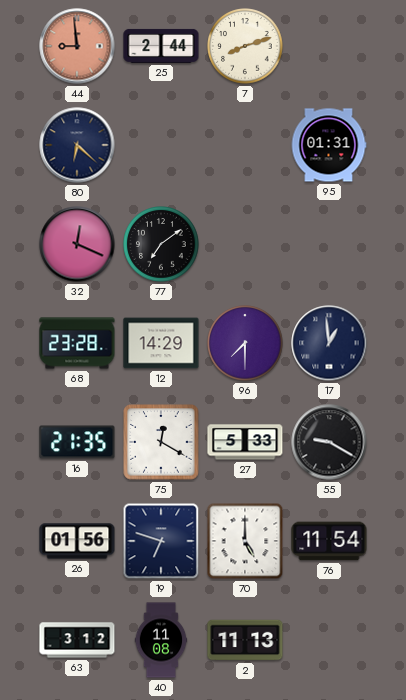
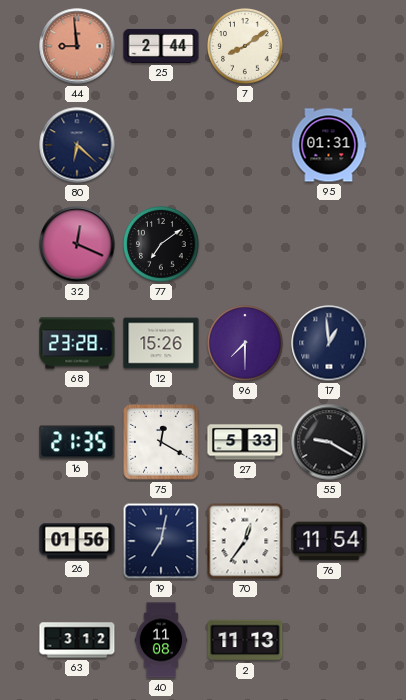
7: 8:12 -> 8:09 (245, 46)
12: 14:29 -> 15:26 (161, 343)
19: 6:48 -> 7:02 (161, 541)
70: 5:00 -> 12:36 (245, 541)
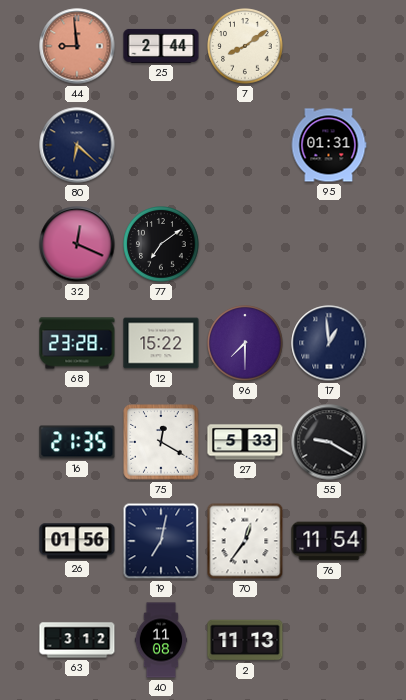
12: 15:26 -> 15:22 (161, 343)
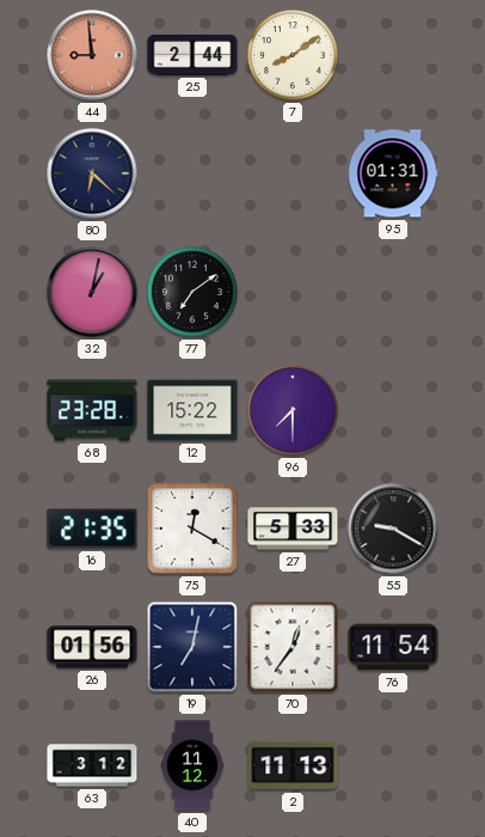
32: 12:19 -> 1:02 (92, 292)
17: 12:59 -> none (329, 343)
40: 11:08 -> 11:12 (192, 765)
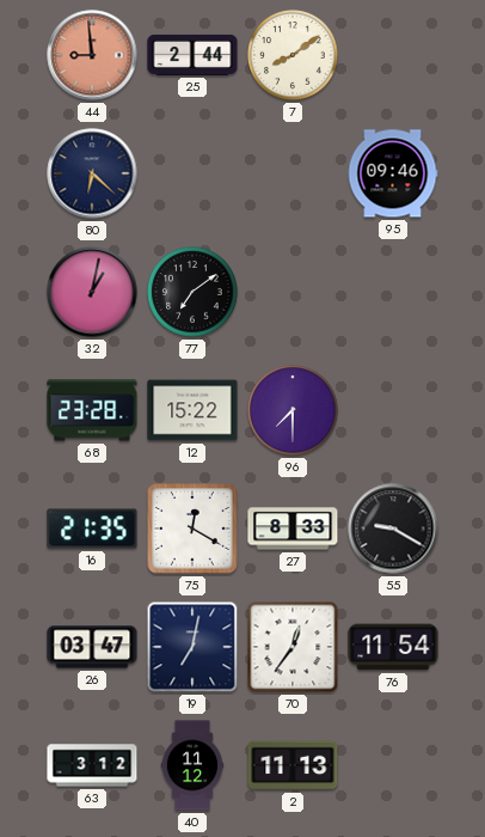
95: 01:31 -> 09:46 (393, 173)
27: 5:33 -> 8:33 (293, 529)
26: 01:56 -> 03:47 (92, 647)
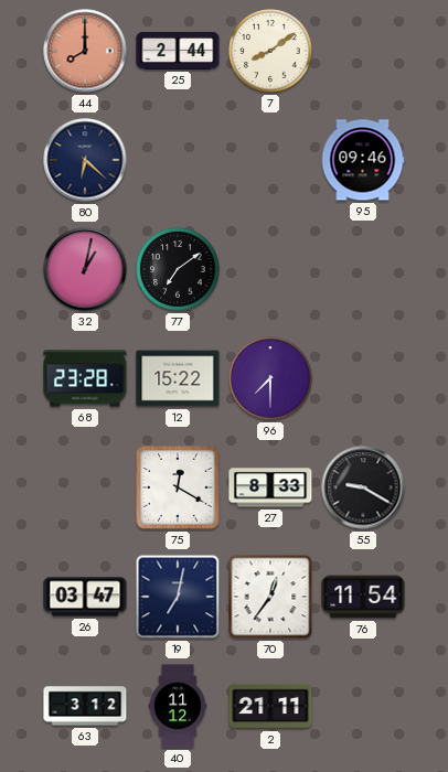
44: 8:59 -> 8:00 (85, 51)
16: 21:35 -> none (92, 529)
2: 11:13 -> 21:11 (270, 706)
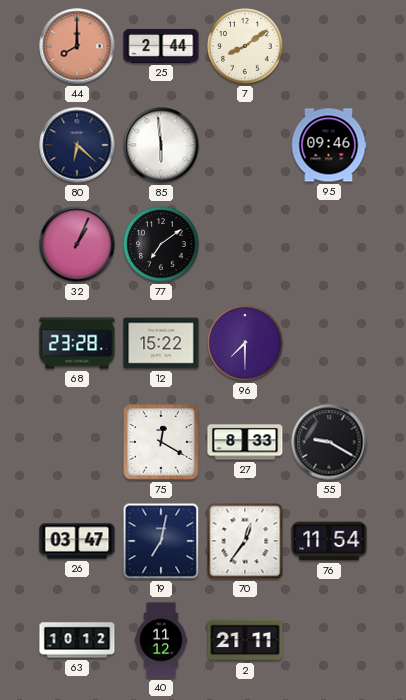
85: none -> 5:59 (161, 145)
32: 1:02 -> 1:04 (77, 244)
63: 3:12 -> 10:12 (77, 640)
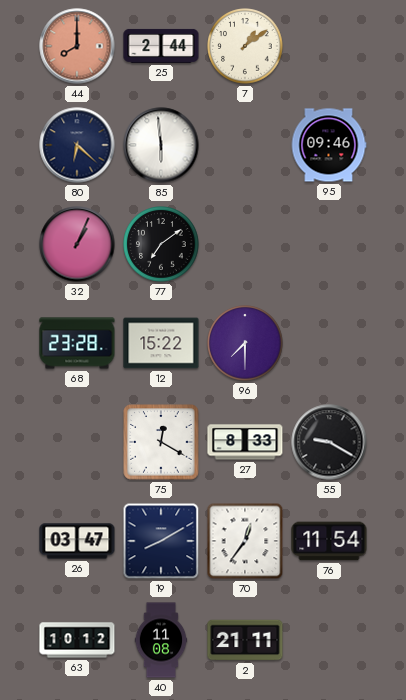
7: 8:09 -> 1:09 (245, 46)
19: 7:02 -> 8:10 (161, 541)
40: 11:12 -> 11:08 (161, 640)
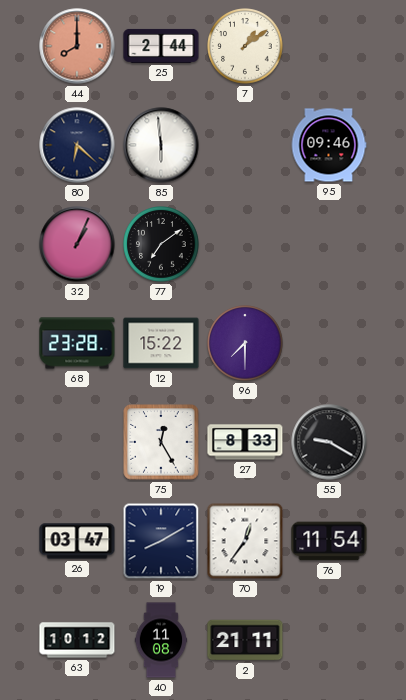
75: 12:20 -> 12:25 (161, 442)
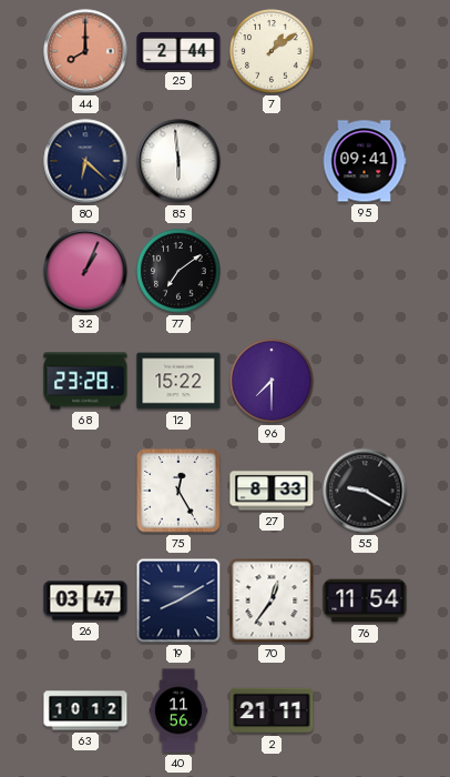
95: 09:46 -> 09:41 (365, 161)
40: 11:08 -> 11:56 (178, 710)
